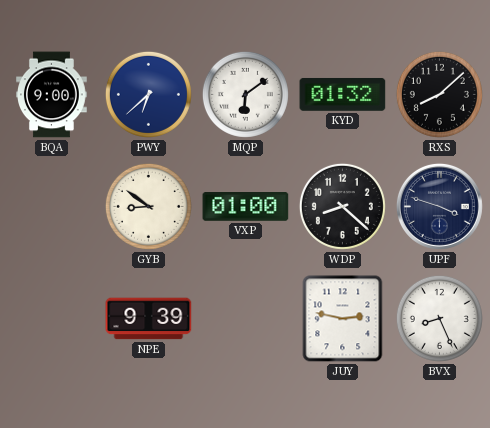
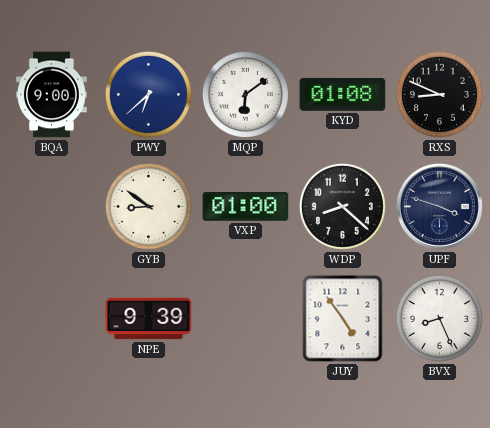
KYD: 01:32 -> 01:08 (343, 94)
RXS: 8:08 -> 8:49 (439, 94)
JUY: 2:47 -> 4:54 (343, 319)
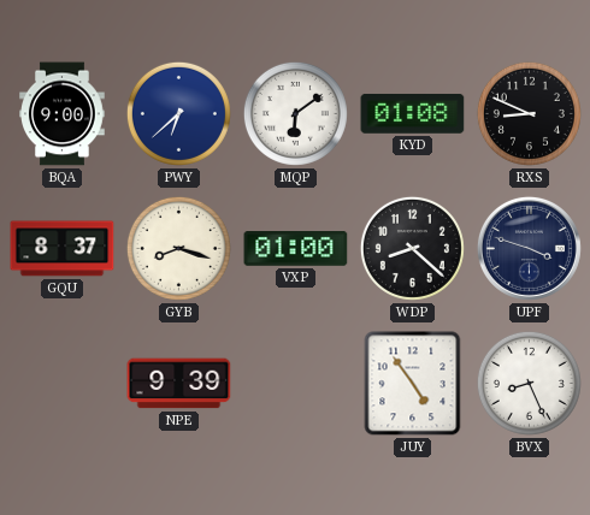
GQU: none -> 8:37 (63, 249)
GYB: 8:51 -> 8:18 (178, 248)
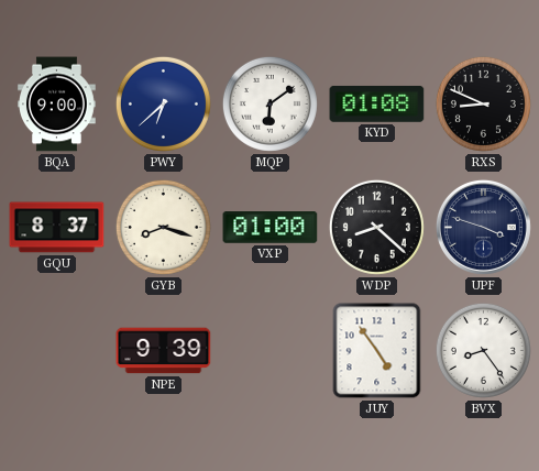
BVX: 8:26 -> 8:24 (483, 350)
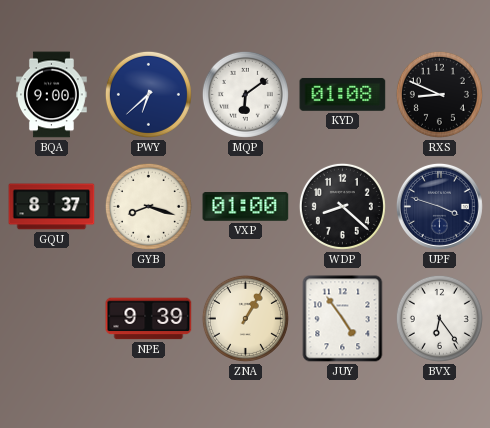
ZNA: none -> 1:05 (245, 318)
BVX: 8:24 -> 6:24 (439, 318)
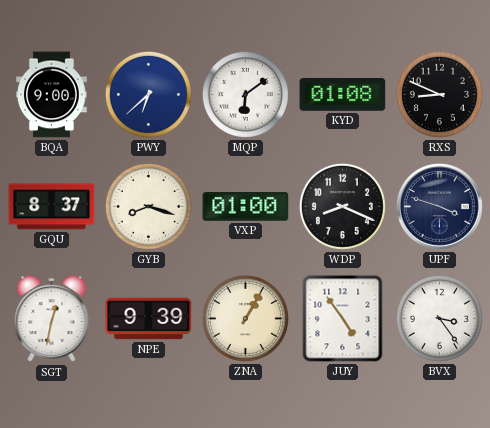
WDP: 8:22 -> 8:19 (342, 206)
SGT: none -> 12:32 (52, 319)
BVX: 6:24 -> 3:24 (439, 318)
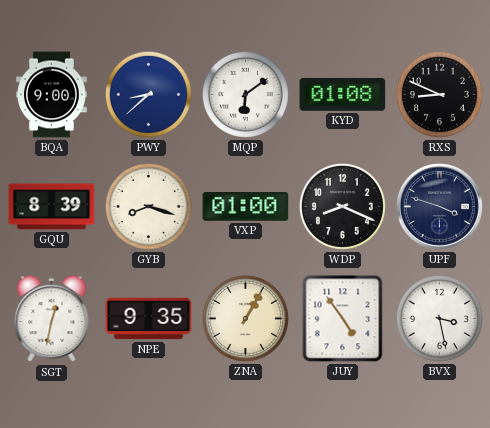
PWY: 6:38 -> 8:38 (148, 94)
GQU: 8:37 -> 8:39 (52, 207)
NPE: 9:39 -> 9:35 (149, 319)
BVX: 3:24 -> 3:28 (439, 318)
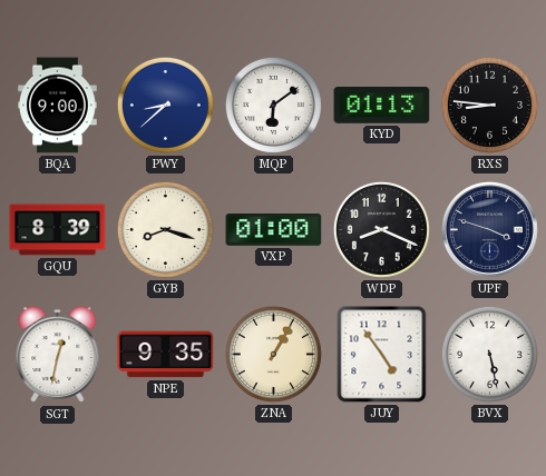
KYD: 01:08 -> 01:13 (382, 105)
RXS: 8:49 -> 8:46 (489, 105)
BVX: 3:28 -> 5:28 (489, 354)
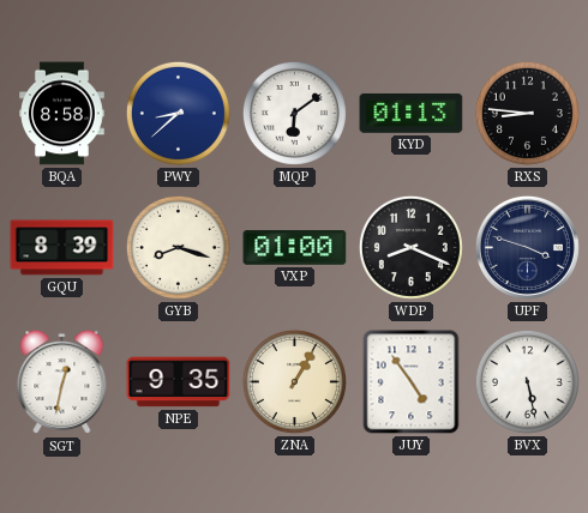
BQA: 9:00 -> 8:58 (62, 114)
